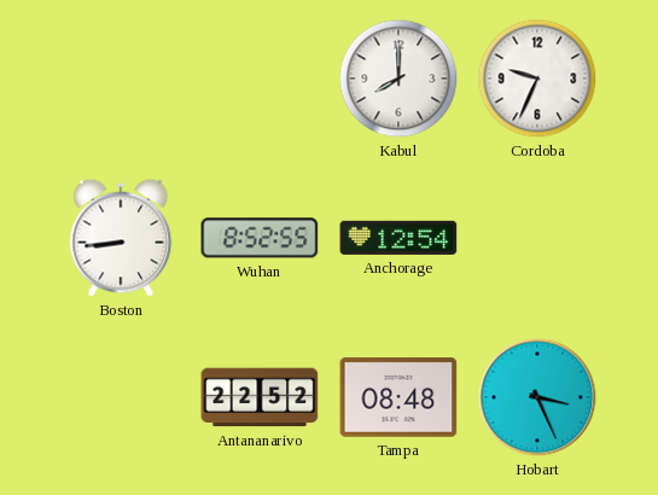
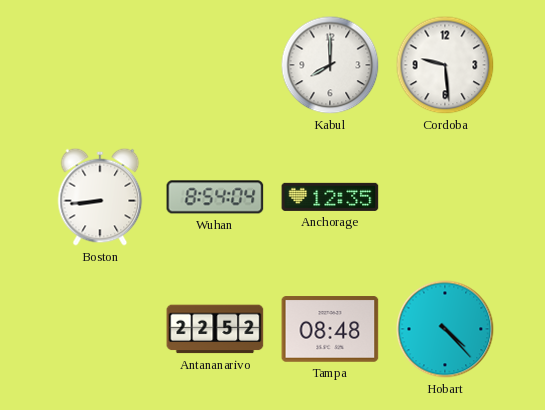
Cordoba: 9:34 -> 9:29 (445, 65)
Wuhan: 8:52 -> 8:54 (215, 197)
Anchorage: 12:54 -> 12:35 (330, 197)
Hobart: 3:26 -> 4:23 (445, 329)
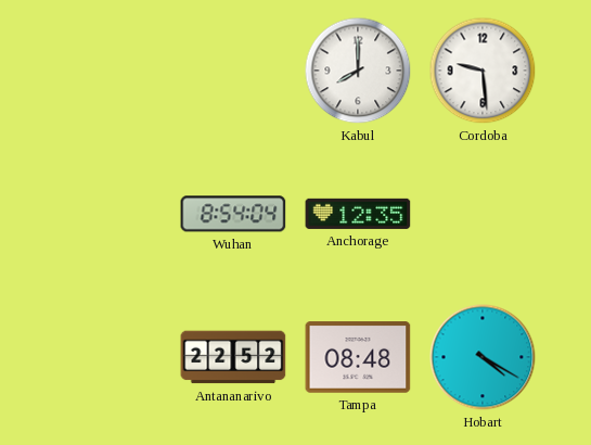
Boston: 8:44 -> none (100, 197)
Hobart: 4:23 -> 4:20 (483, 357)
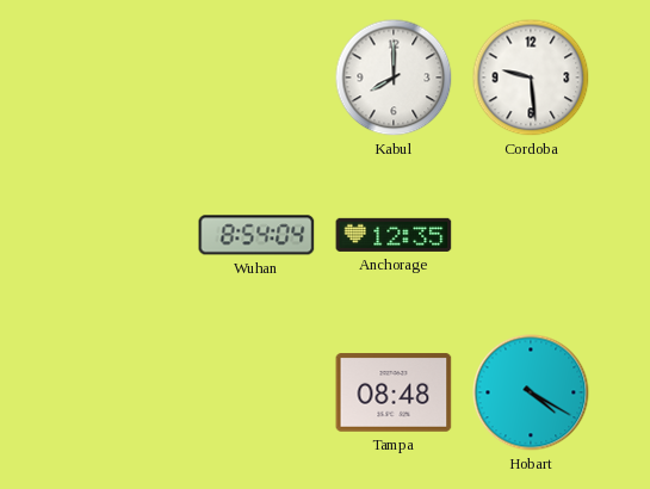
Antananarivo: 22:52 -> none (233, 357)
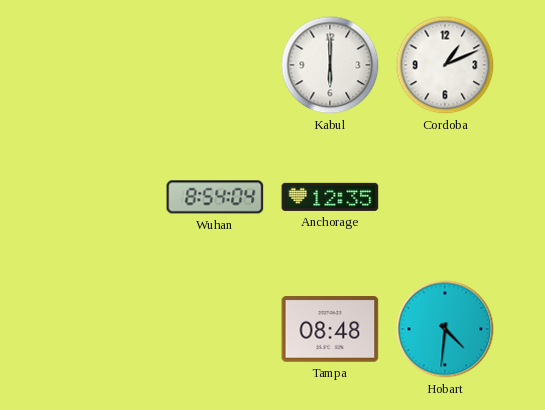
Kabul: 8:00 -> 6:00 (330, 65)
Cordoba: 9:29 -> 1:11 (445, 65)
Hobart: 4:20 -> 4:31 (445, 329)
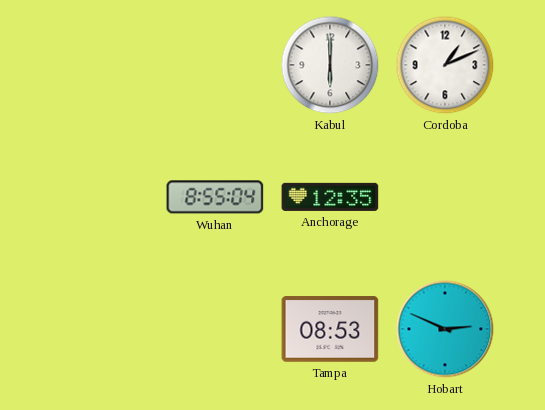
Wuhan: 8:54 -> 8:55 (215, 197)
Tampa: 08:48 -> 08:53 (330, 329)
Hobart: 4:31 -> 2:49 (445, 329)
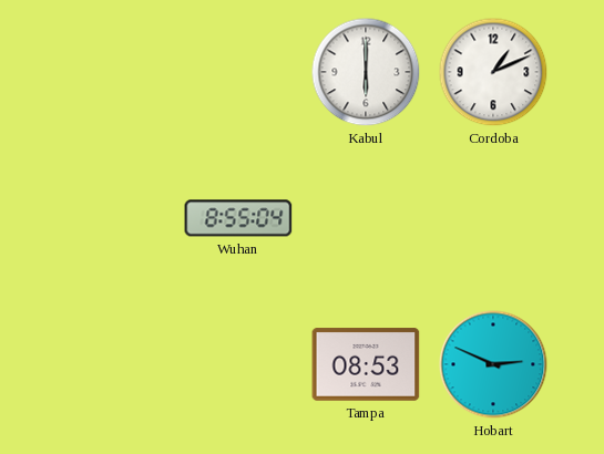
Anchorage: 12:35 -> none (330, 197)
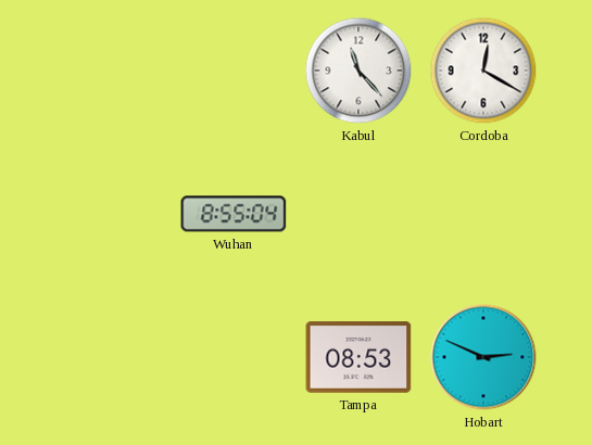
Kabul: 6:00 -> 11:23 (358, 71)
Cordoba: 1:11 -> 12:20 (483, 71)
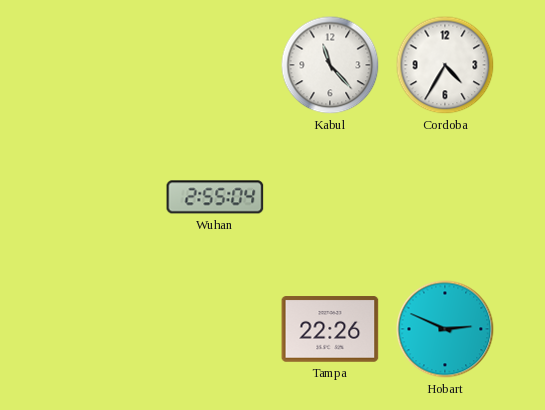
Cordoba: 12:20 -> 4:35 (445, 65)
Wuhan: 8:55 -> 2:55 (215, 197)
Tampa: 08:53 -> 22:26 (330, 329)
